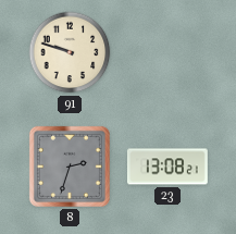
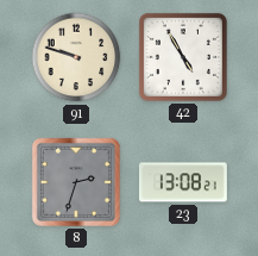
42: none -> 4:55 (183, 57)
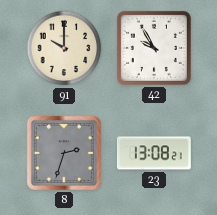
91: 9:48 -> 10:00 (64, 48)
42: 4:55 -> 9:55 (154, 48)
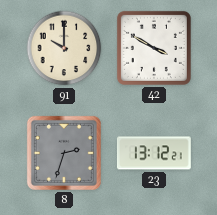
42: 9:55 -> 3:50 (154, 48)
23: 13:08 -> 13:12 (154, 153)
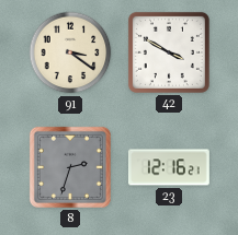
91: 10:00 -> 3:21 (70, 52)
23: 13:12 -> 12:16 (169, 167)
